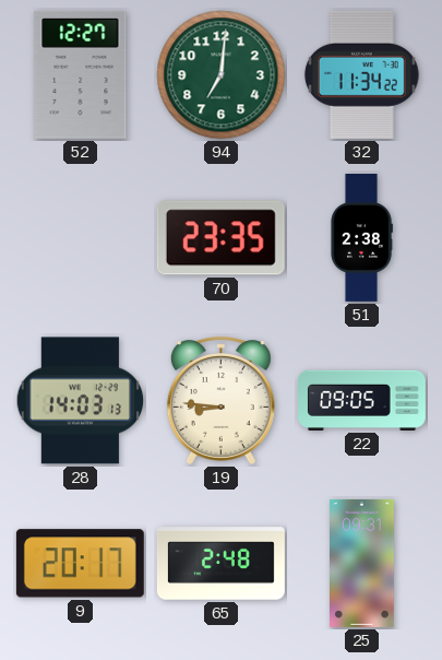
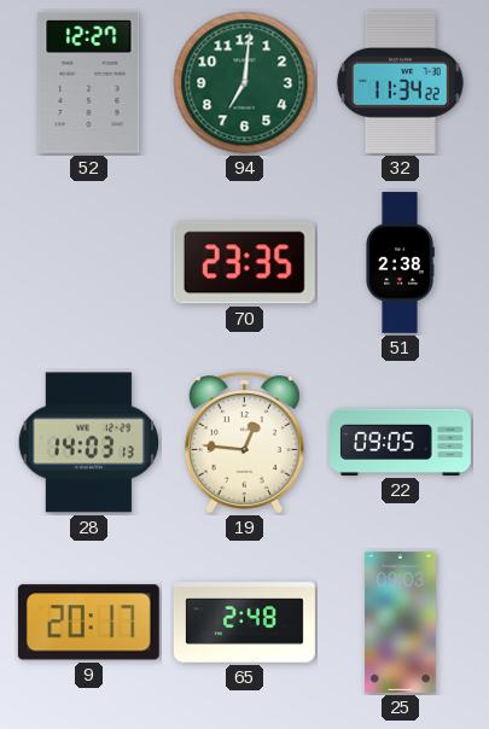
19: 8:46 -> 12:46 (244, 443)
25: 09:31 -> 09:03 (401, 622)
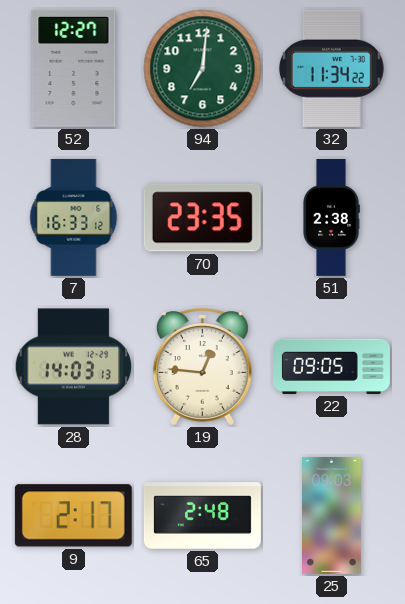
7: none -> 16:33 (74, 217)
9: 20:17 -> 2:17 (73, 516)
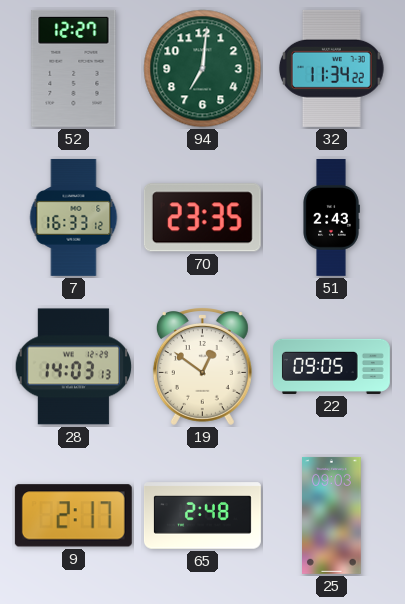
51: 2:38 -> 2:43 (331, 218)
19: 12:46 -> 12:51 (202, 367)
